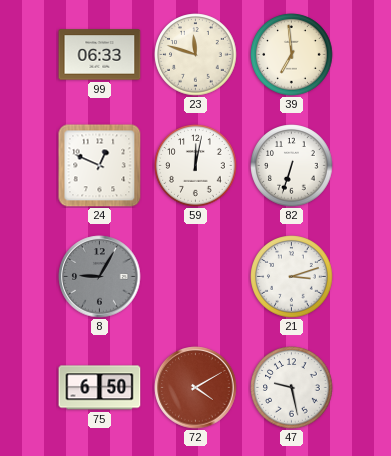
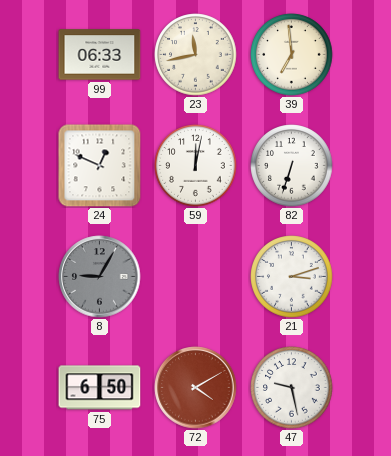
23: 11:48 -> 11:43 (196, 55)
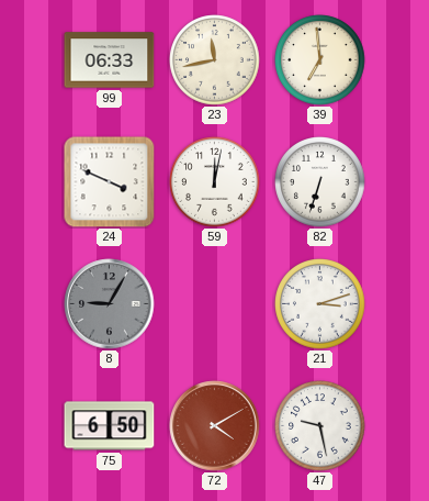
24: 12:49 -> 3:49 (110, 182)
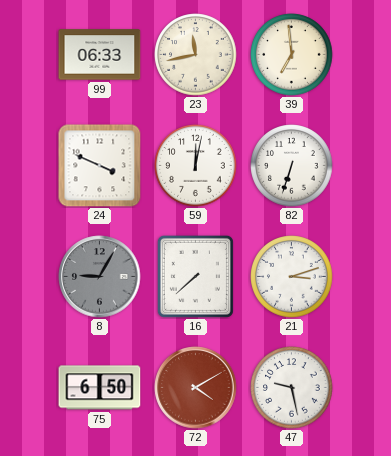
16: none -> 7:38 (195, 276)
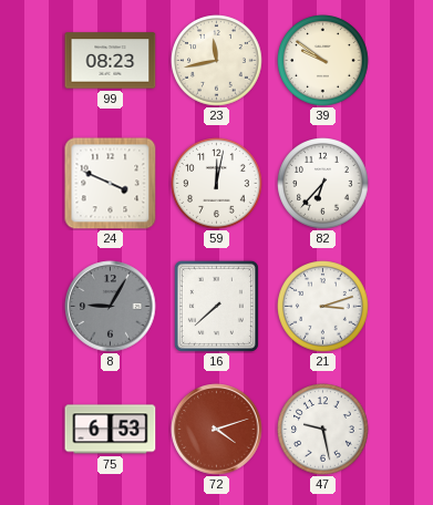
99: 06:33 -> 08:23 (111, 61)
39: 6:59 -> 9:51 (323, 61)
82: 6:33 -> 6:37 (323, 184)
75: 6:50 -> 6:53 (111, 430)
72: 4:10 -> 4:12 (217, 430)
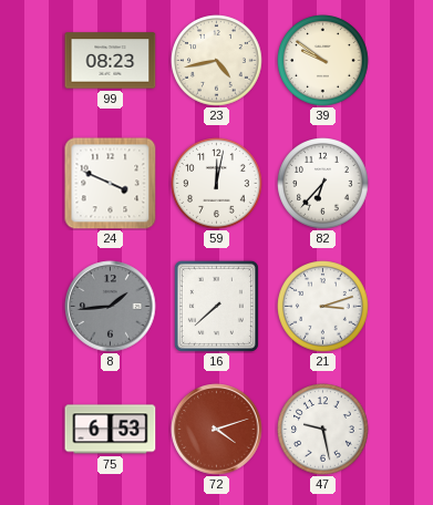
23: 11:43 -> 4:43 (217, 61)
8: 9:05 -> 1:44 (111, 307)
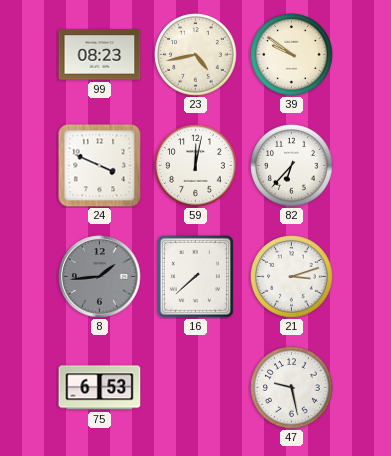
72: 4:12 -> none (217, 430)
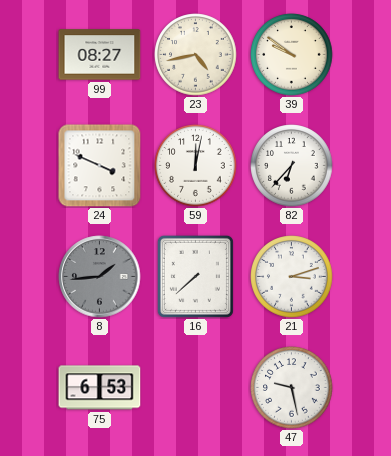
99: 08:23 -> 08:27 (100, 55)
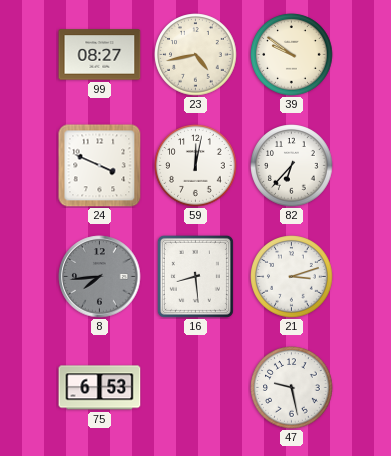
8: 1:44 -> 7:44 (100, 277)
16: 7:38 -> 8:29 (195, 276)
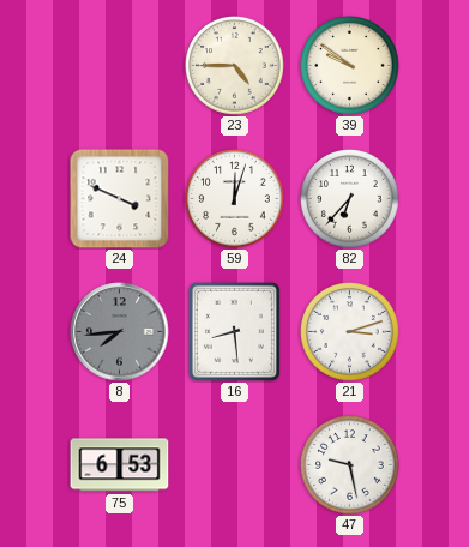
99: 08:27 -> none (100, 55)
23: 4:43 -> 4:45 (235, 66)
59: 12:02 -> 12:03 (235, 199)
